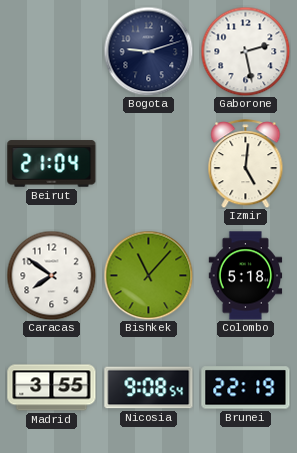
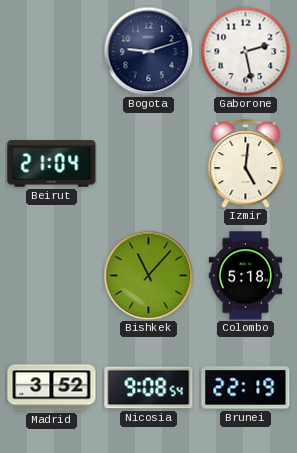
Caracas: 7:51 -> none (51, 275)
Madrid: 3:55 -> 3:52 (52, 388)
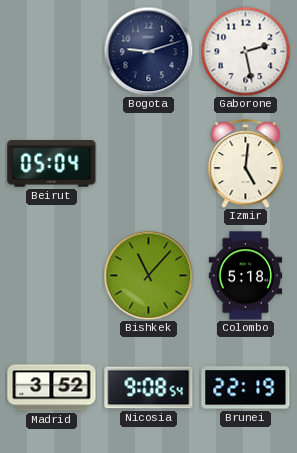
Beirut: 21:04 -> 05:04 (52, 164)
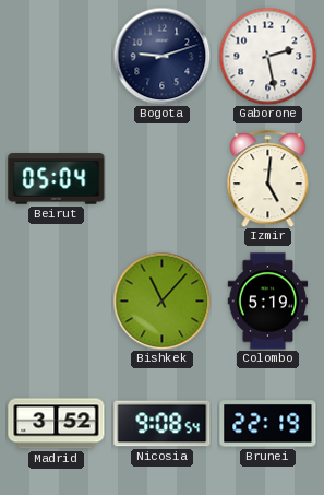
Colombo: 5:18 -> 5:19 (268, 302)
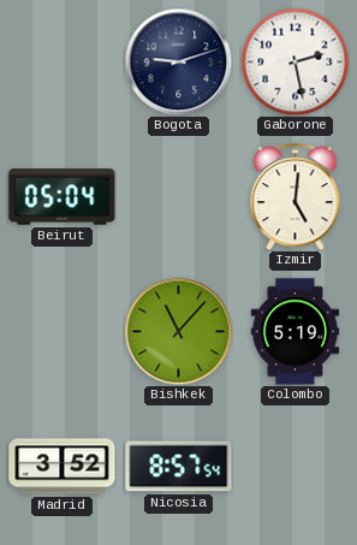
Nicosia: 9:08 -> 8:57 (179, 467)
Brunei: 22:19 -> none (268, 424)
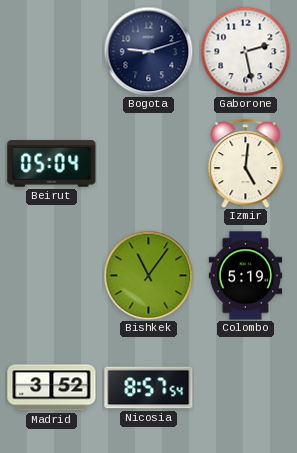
Bishkek: 11:07 -> 11:06 (148, 275)
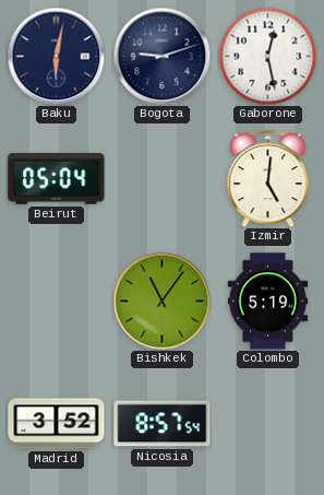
Baku: none -> 6:02 (56, 56)
Gaborone: 2:28 -> 12:28 (267, 56)
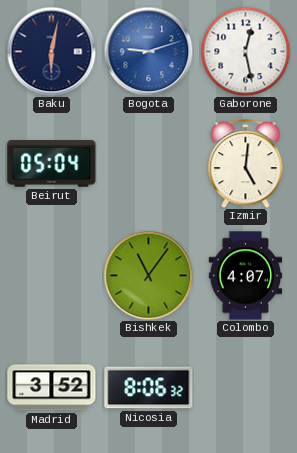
Bogota dial: navy -> blue (148, 51)
Colombo: 5:19 -> 4:07 (246, 276)
Nicosia: 8:57 -> 8:06 (149, 388)
